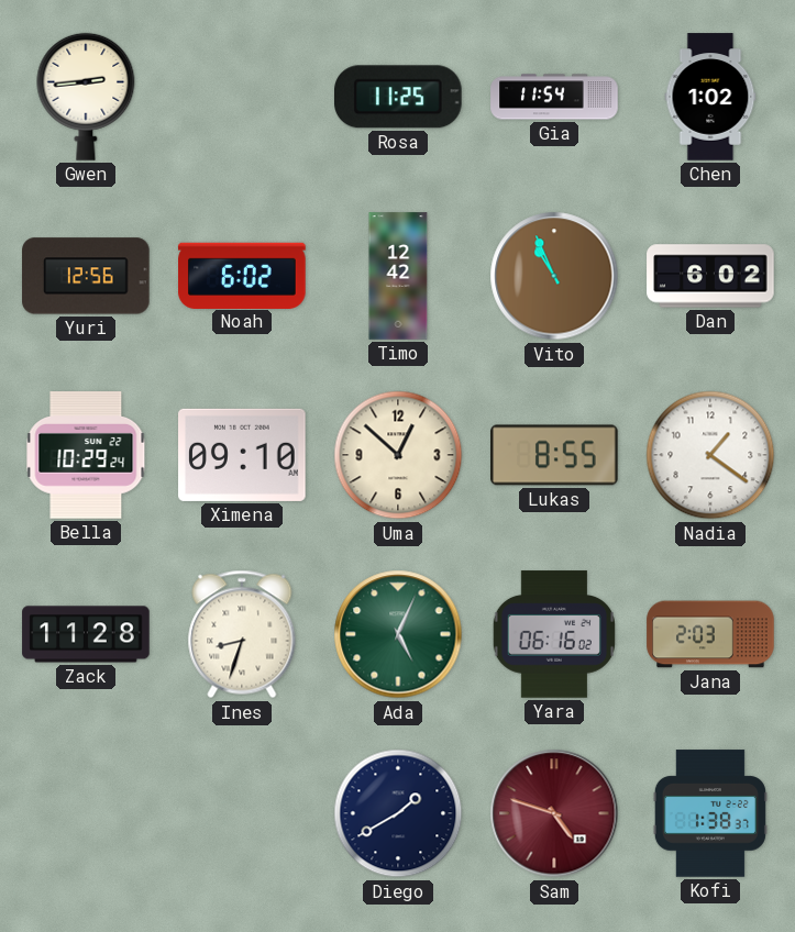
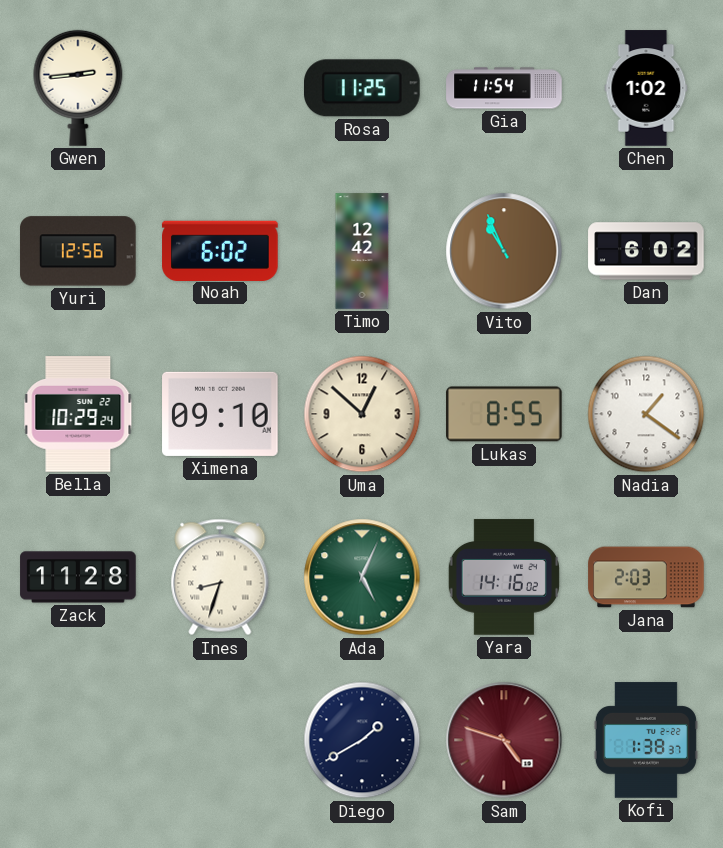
Yara: 06:16 -> 14:16 (504, 577)
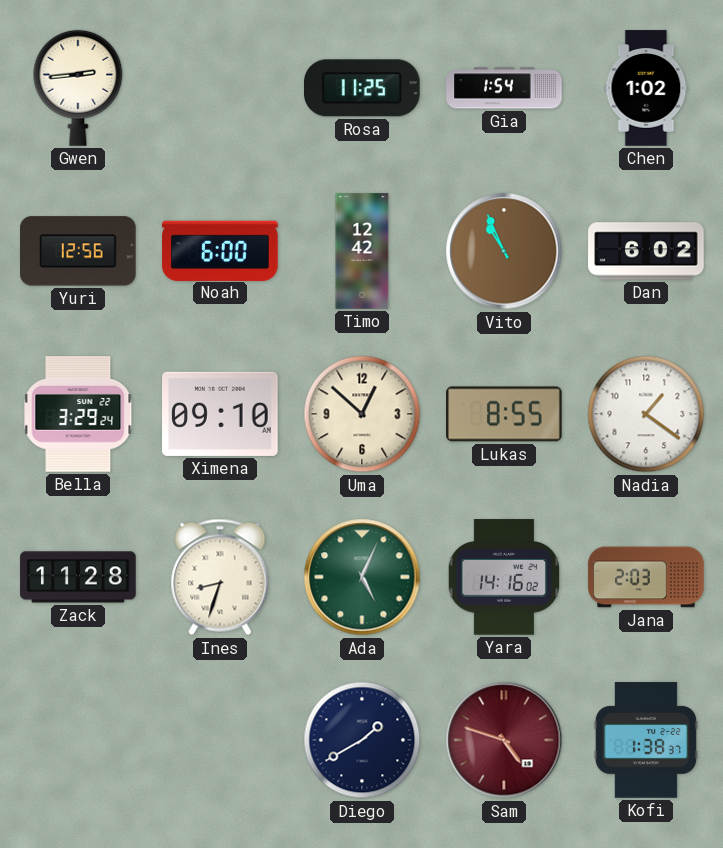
Gia: 11:54 -> 1:54 (504, 88)
Noah: 6:02 -> 6:00 (220, 250)
Bella: 10:29 -> 3:29 (78, 414)
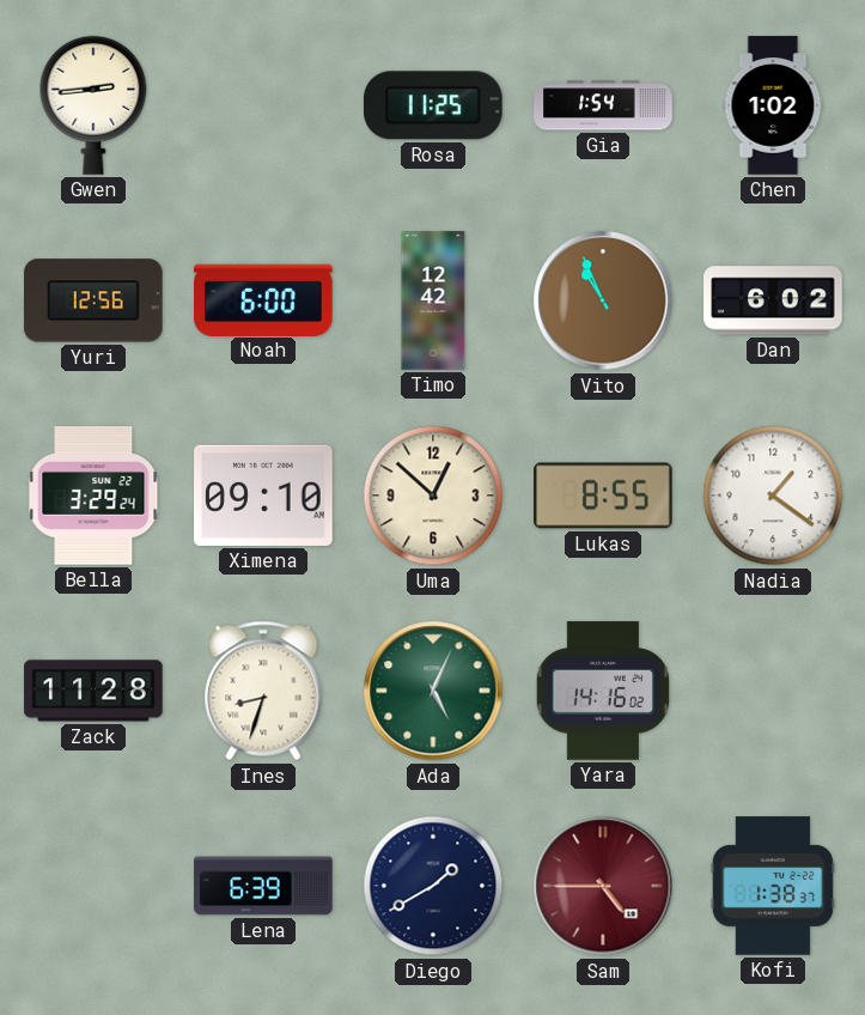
Jana: 2:03 -> none (646, 577)
Lena: none -> 6:39 (263, 886)
Sam: 4:48 -> 4:45 (603, 886)
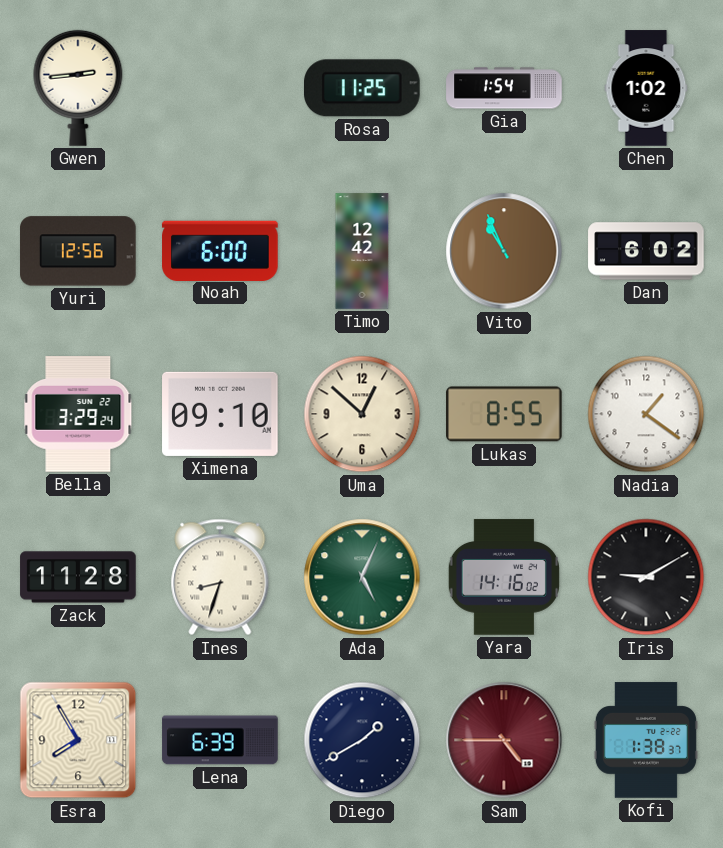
Iris: none -> 9:10 (646, 577)
Esra: none -> 7:55 (78, 740)
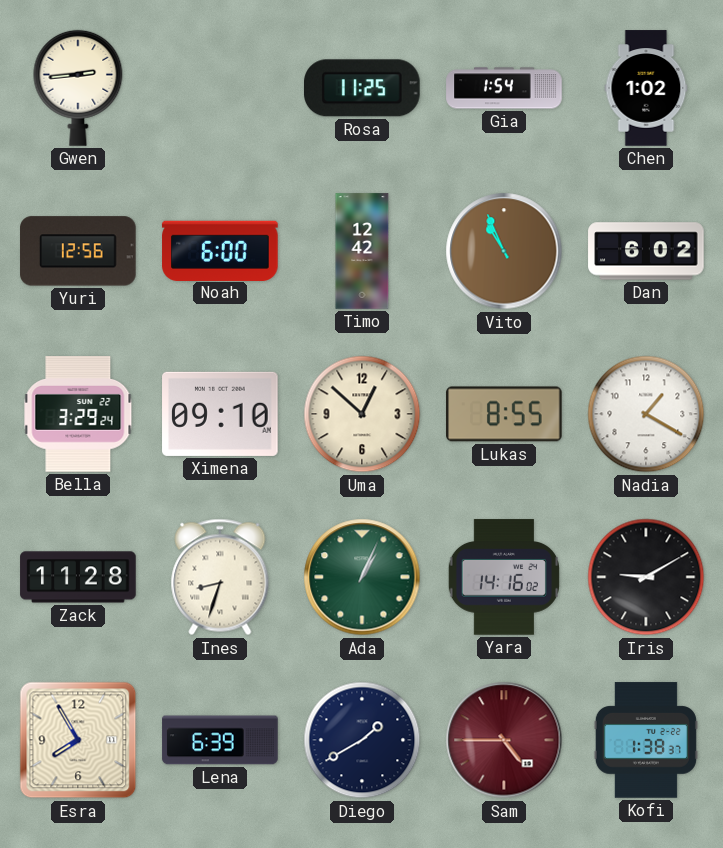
Nadia: 1:21 -> 1:20 (646, 414)
Ada: 5:04 -> 1:04 (362, 577)
